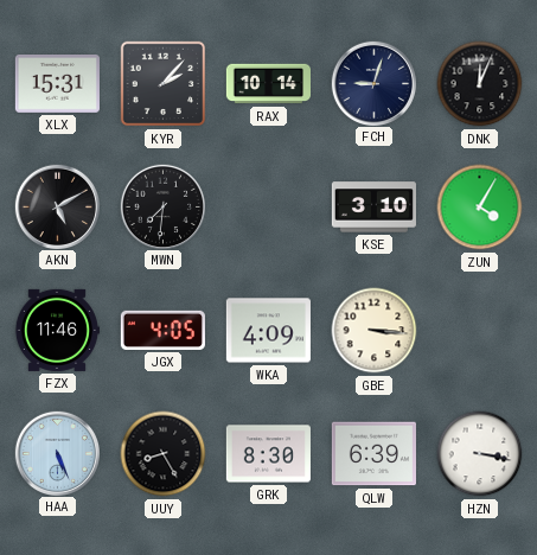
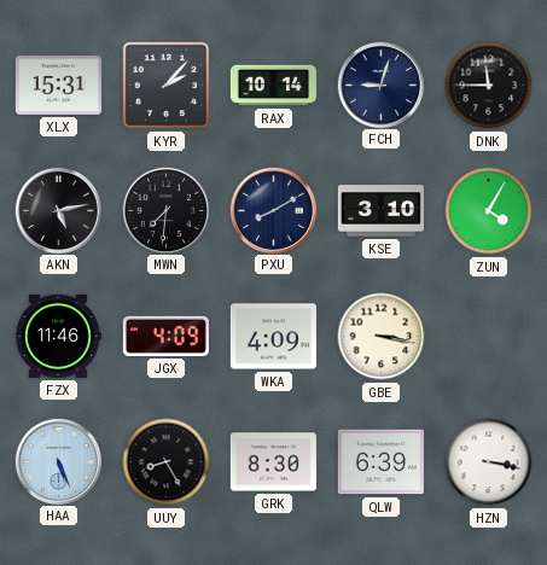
DNK: 12:04 -> 11:45 (489, 86)
AKN: 5:10 -> 5:13 (58, 210)
PXU: none -> 8:10 (273, 210)
JGX: 4:05 -> 4:09 (165, 336)
GBE: 3:16 -> 3:17 (382, 337)
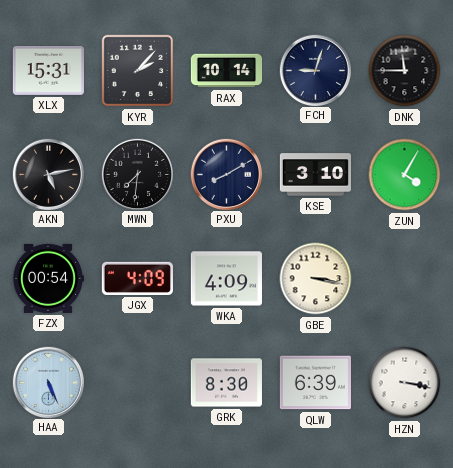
FZX: 11:46 -> 00:54 (48, 278)
UUY: 8:25 -> none (167, 462)
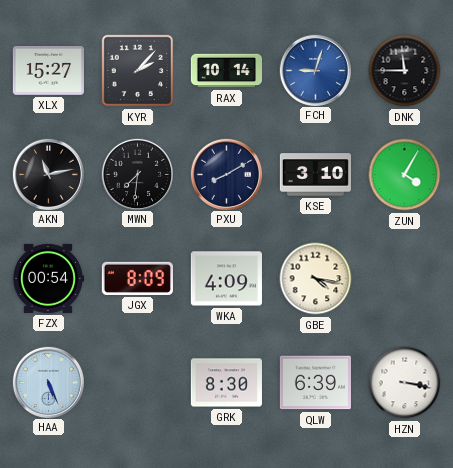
XLX: 15:31 -> 15:27 (48, 71)
FCH dial: navy -> blue (315, 70)
AKN: 5:13 -> 11:13 (48, 174)
JGX: 4:09 -> 8:09 (137, 278)
GBE: 3:17 -> 4:17 (316, 279)
